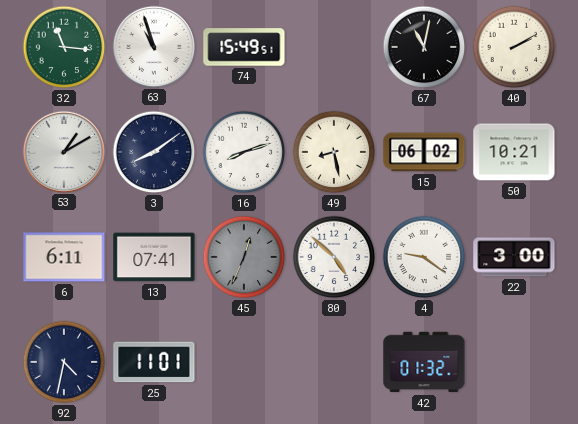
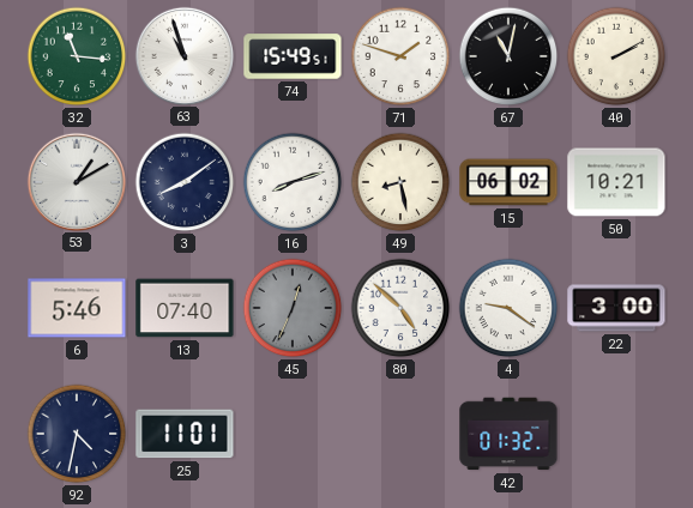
71: none -> 1:48 (400, 56)
6: 6:11 -> 5:46 (77, 308)
13: 07:41 -> 07:40 (185, 308)
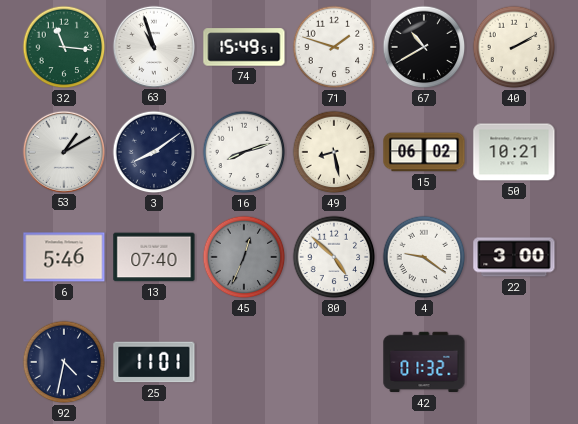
67: 11:02 -> 10:40 (424, 47)
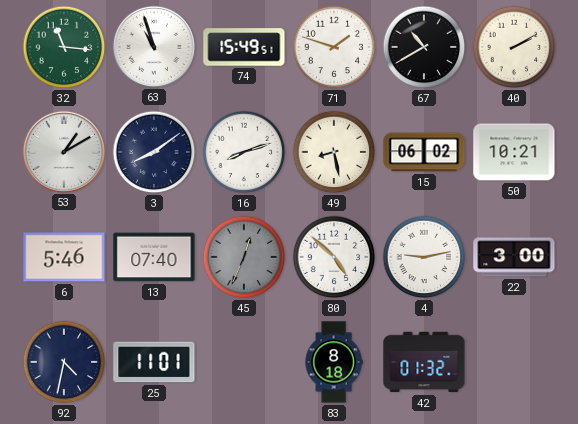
4: 9:21 -> 9:13 (424, 257)
83: none -> 8:18 (334, 362)
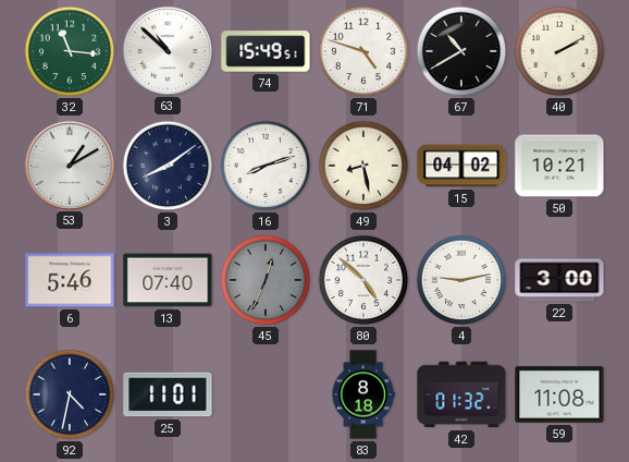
63: 10:57 -> 10:52 (166, 50)
71: 1:48 -> 4:48 (363, 51)
15: 06:02 -> 04:02 (461, 166)
59: none -> 11:08 (559, 394)
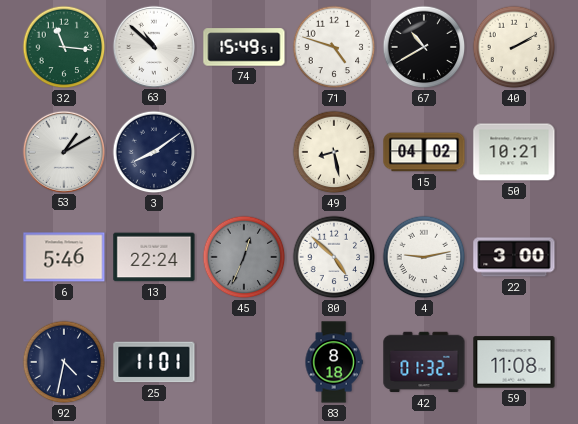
16: 8:12 -> none (266, 166)
13: 07:40 -> 22:24 (154, 257)
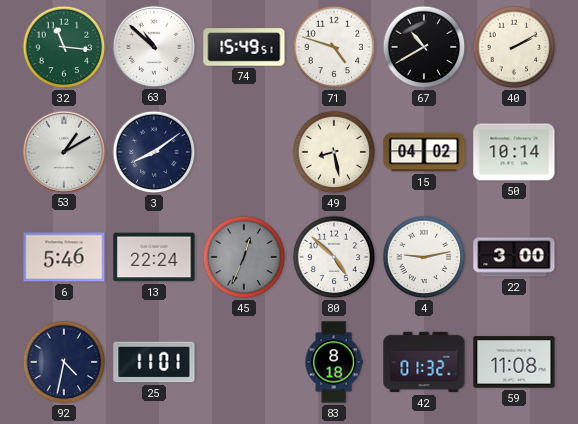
50: 10:21 -> 10:14 (514, 152)
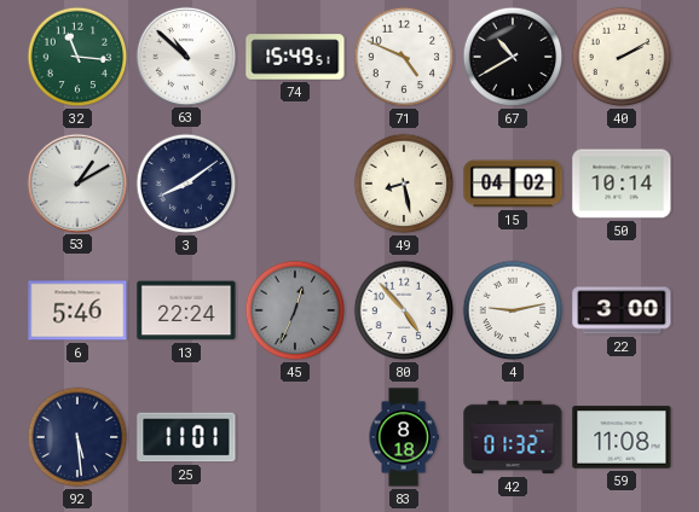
71: 4:48 -> 4:49 (404, 57)
80: 4:52 -> 4:53 (404, 310)
92: 4:32 -> 5:29 (77, 437)
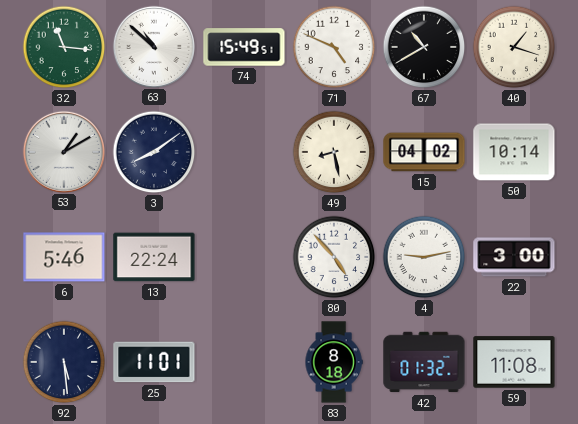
40: 2:10 -> 1:18 (514, 47)
45: 12:34 -> none (295, 310)
